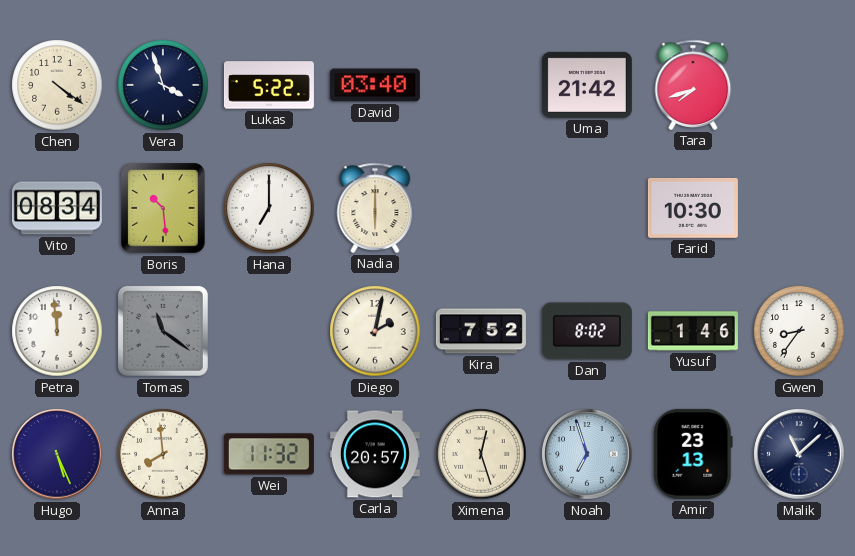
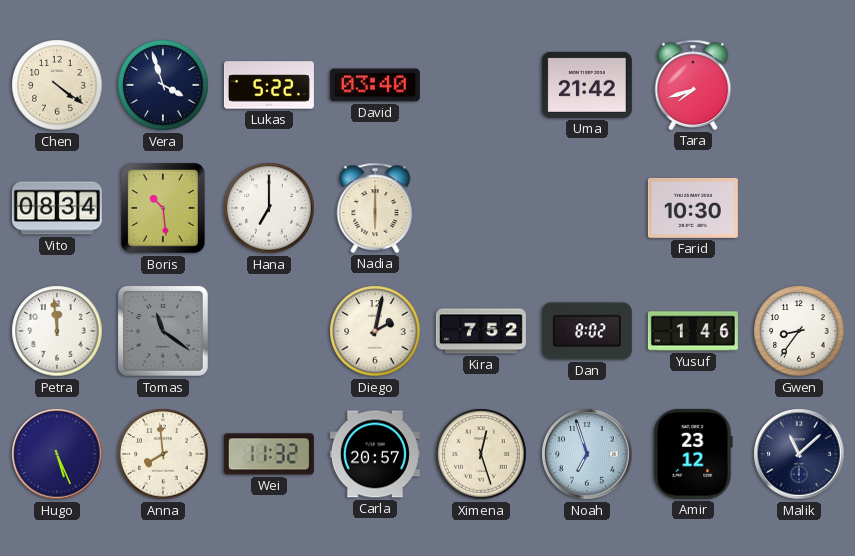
Amir: 23:13 -> 23:12 (693, 454)
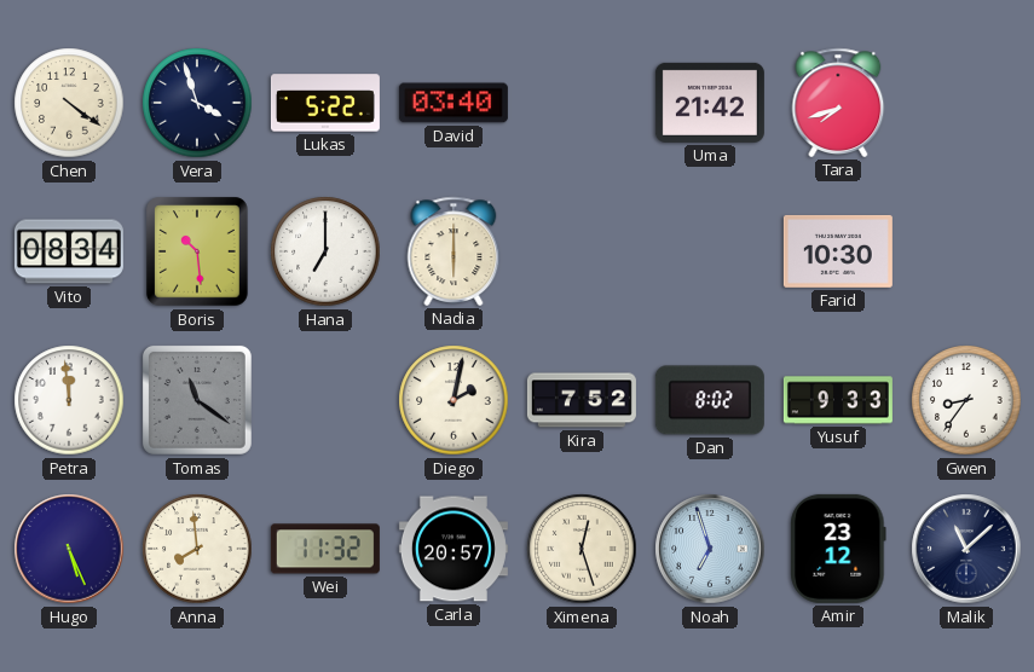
Yusuf: 1:46 -> 9:33 (838, 400)
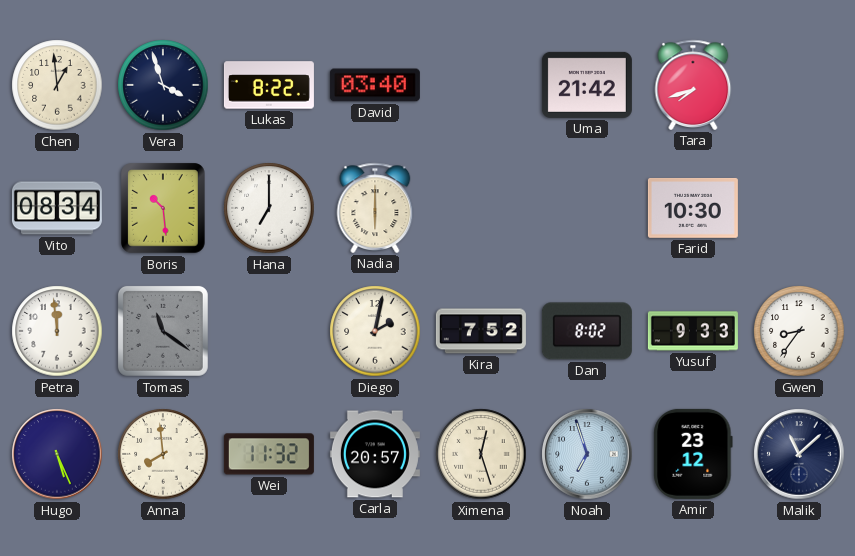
Chen: 4:21 -> 12:59 (57, 85)
Lukas: 5:22 -> 8:22 (269, 85)
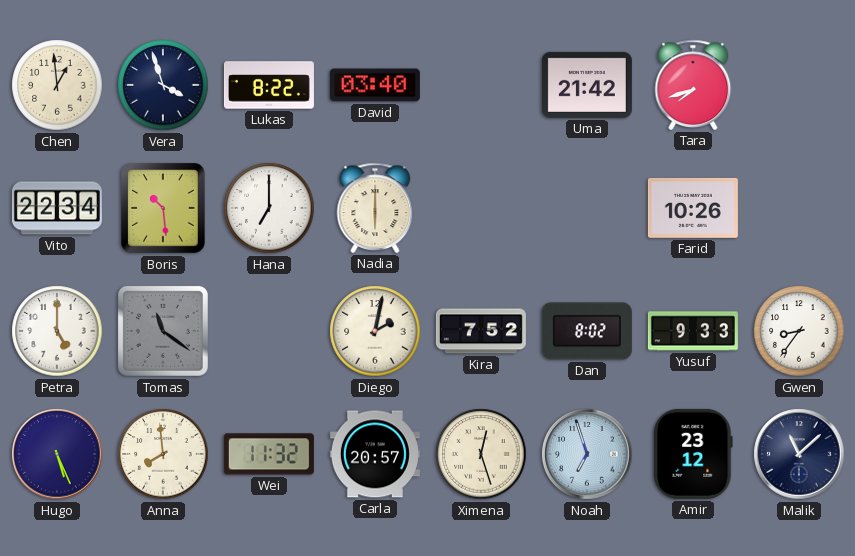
Vito: 08:34 -> 22:34 (57, 208)
Farid: 10:30 -> 10:26 (693, 208)
Petra: 11:59 -> 5:00 (57, 331)
